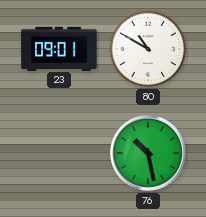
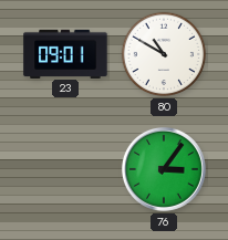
76: 10:28 -> 3:06 (164, 169)
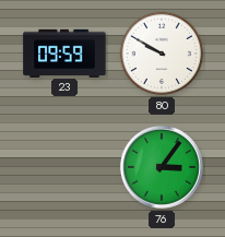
23: 09:01 -> 09:59 (64, 52)
80: 10:50 -> 9:50 (162, 54)
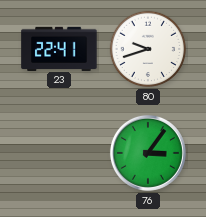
23: 09:59 -> 22:41 (59, 48)
80: 9:50 -> 9:42 (148, 49)
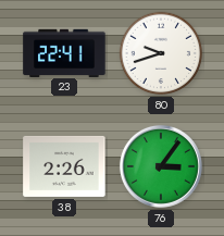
38: none -> 2:26 (64, 166)
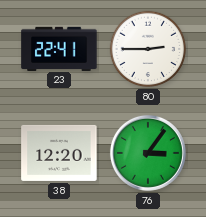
80: 9:42 -> 2:45 (148, 49)
38: 2:26 -> 12:20 (59, 153)
